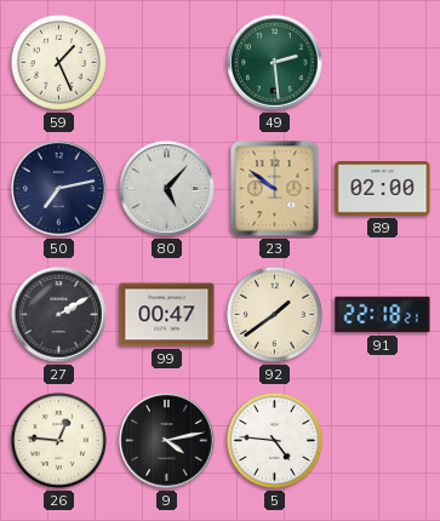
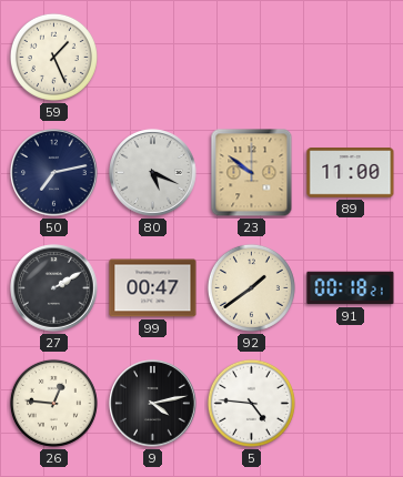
49: 2:29 -> none (275, 63)
80: 5:07 -> 5:19 (153, 173)
89: 02:00 -> 11:00 (351, 173)
91: 22:18 -> 00:18 (351, 288)
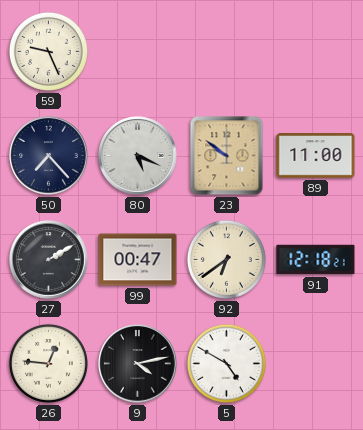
59: 1:26 -> 9:26 (48, 51)
50: 7:13 -> 7:23 (49, 156)
92: 1:39 -> 6:39 (226, 259)
91: 00:18 -> 12:18 (316, 260)
5: 4:46 -> 4:50 (226, 363)
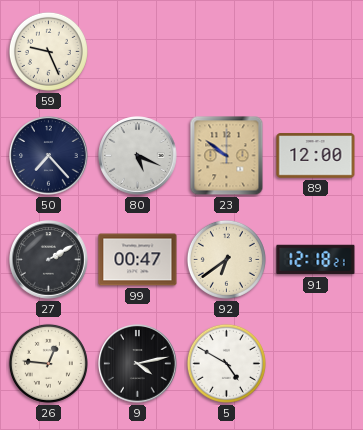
89: 11:00 -> 12:00 (316, 156)
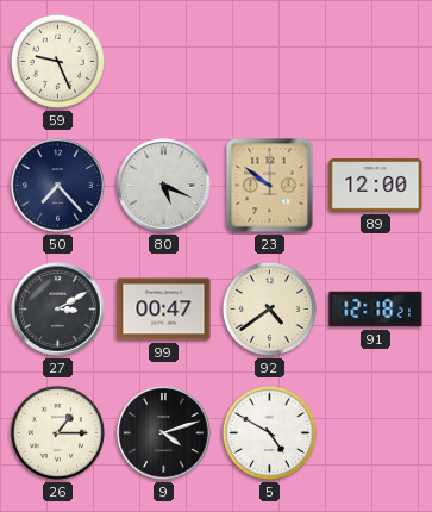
27: 2:10 -> 3:10 (58, 310)
92: 6:39 -> 4:39 (269, 308)
26: 12:46 -> 1:15 (57, 432)
9: 4:13 -> 4:12 (164, 433)
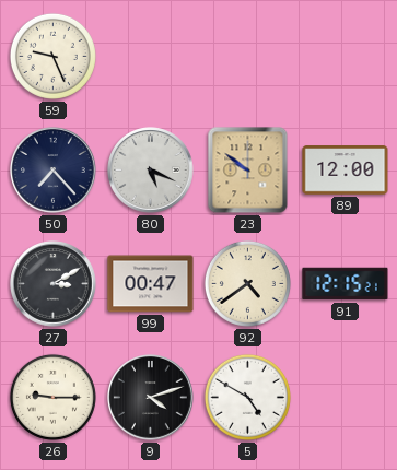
91: 12:18 -> 12:15 (346, 284)
26: 1:15 -> 9:15 (52, 397)
